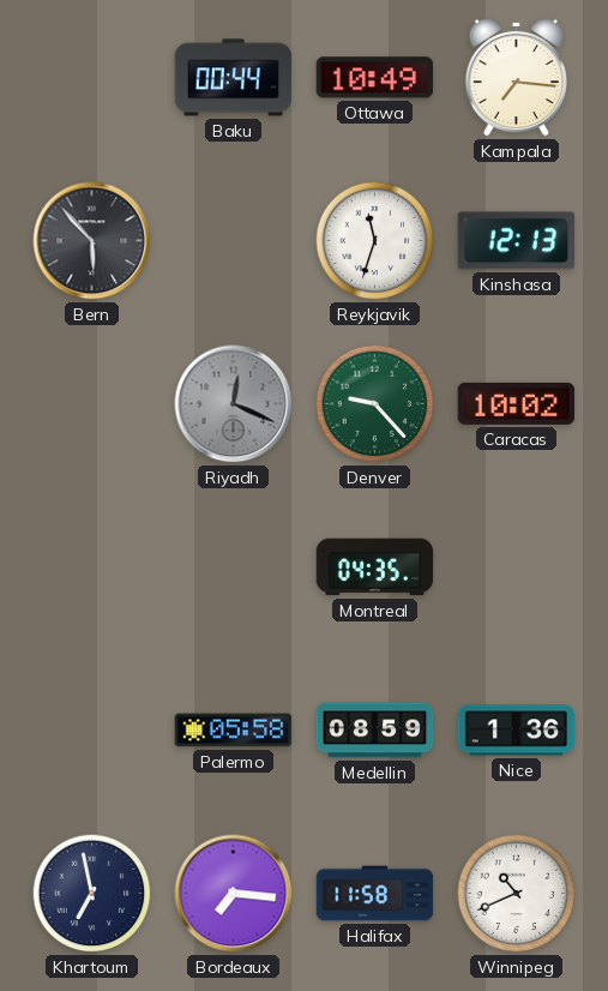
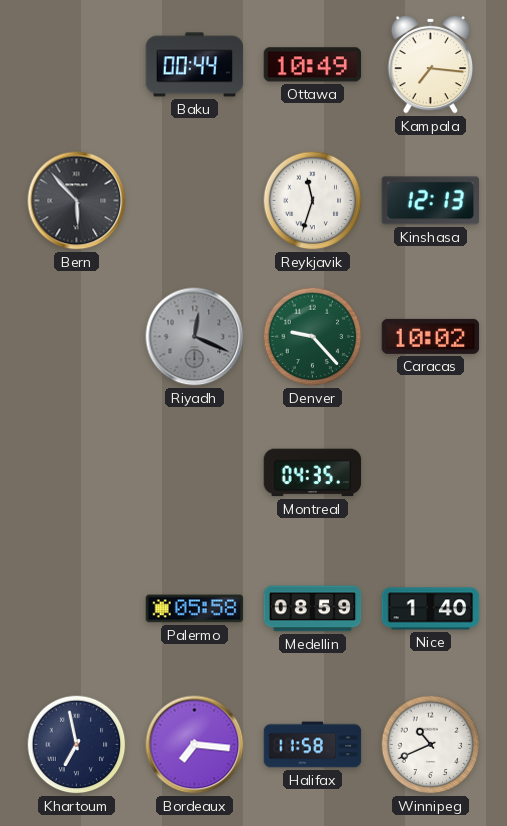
Nice: 1:36 -> 1:40 (431, 609)
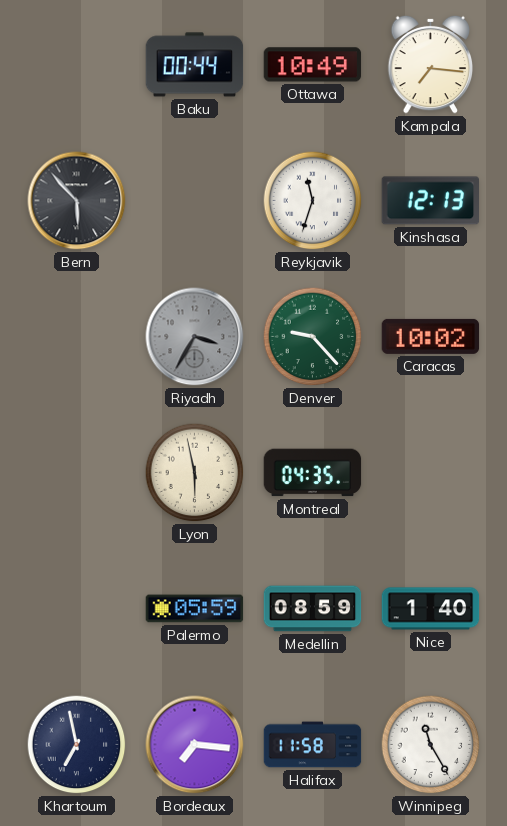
Riyadh: 12:19 -> 3:35 (195, 337)
Lyon: none -> 5:58 (195, 473)
Palermo: 05:58 -> 05:59 (195, 609)
Winnipeg: 10:41 -> 11:25 (431, 745)
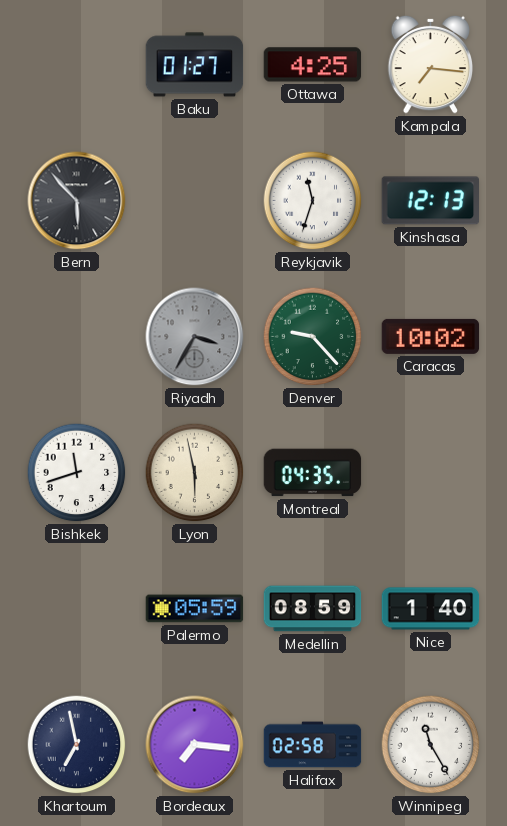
Baku: 00:44 -> 01:27 (195, 65)
Ottawa: 10:49 -> 4:25 (313, 65)
Bishkek: none -> 11:42 (77, 473)
Halifax: 11:58 -> 02:58 (313, 745)
